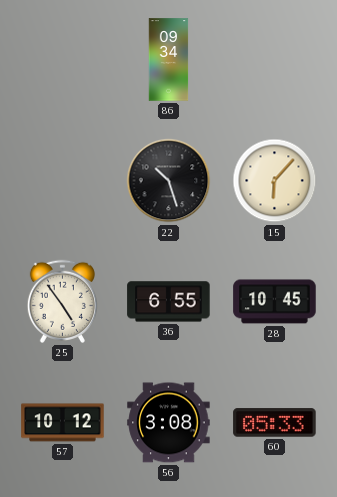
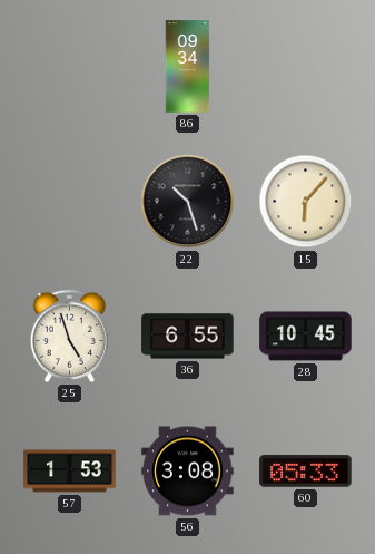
25: 4:54 -> 4:57 (69, 336)
57: 10:12 -> 1:53 (70, 472)
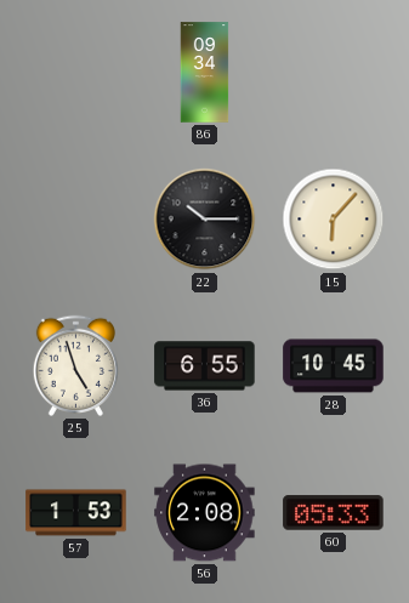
22: 10:27 -> 10:15 (205, 220)
56: 3:08 -> 2:08 (205, 513)
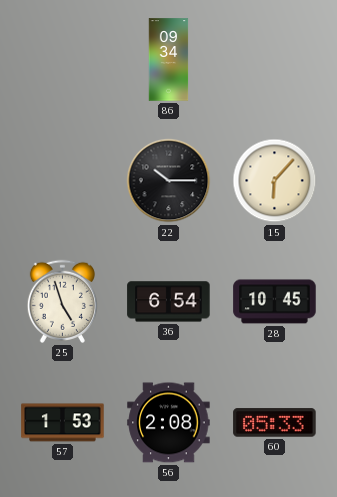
36: 6:55 -> 6:54 (169, 302)
